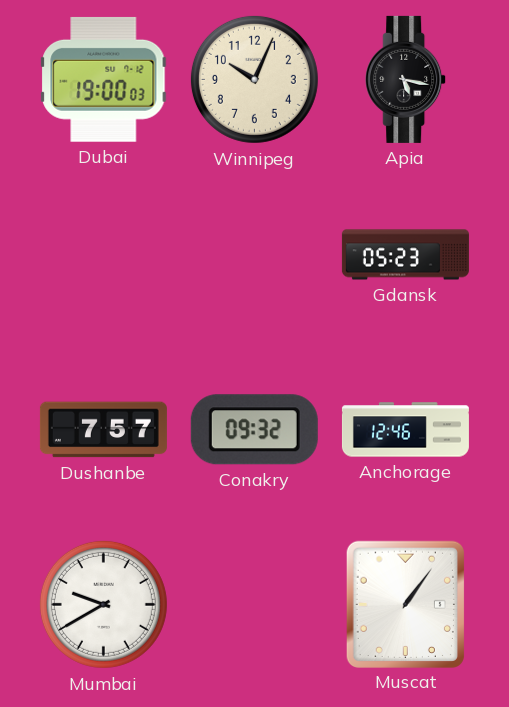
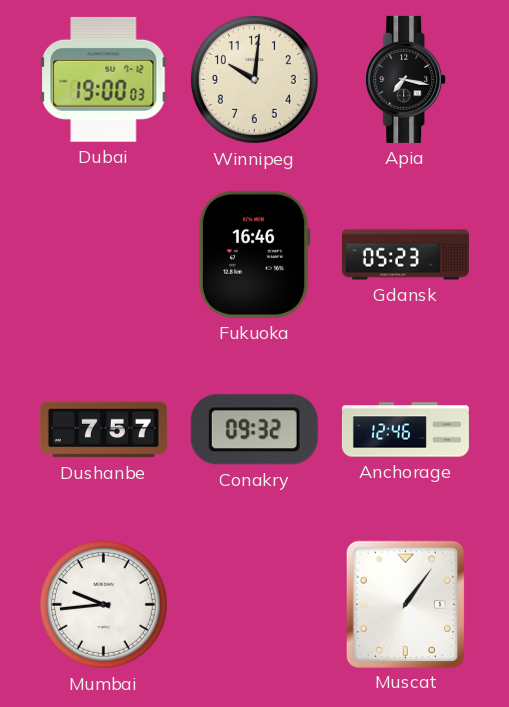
Winnipeg: 10:04 -> 10:01 (254, 79)
Apia: 5:17 -> 7:17 (406, 79)
Fukuoka: none -> 16:46 (254, 254)
Mumbai: 9:40 -> 9:44 (103, 604)
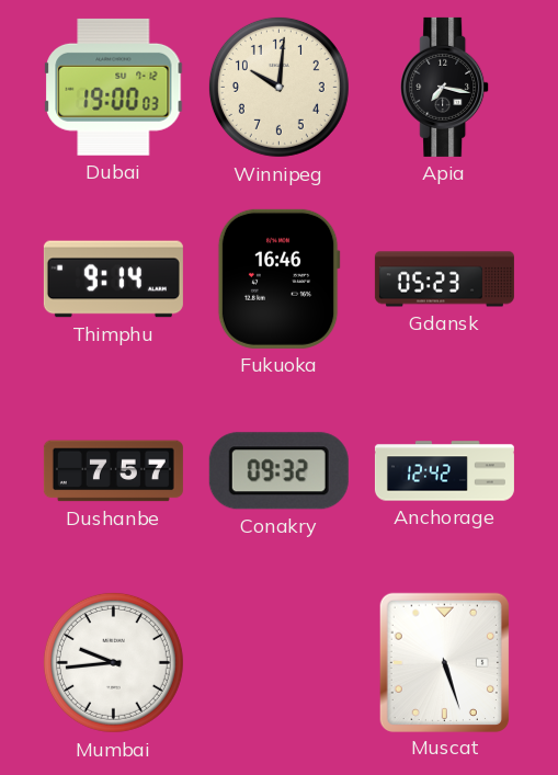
Thimphu: none -> 9:14 (113, 280)
Anchorage: 12:46 -> 12:42 (444, 471)
Muscat: 1:06 -> 5:27 (444, 662)
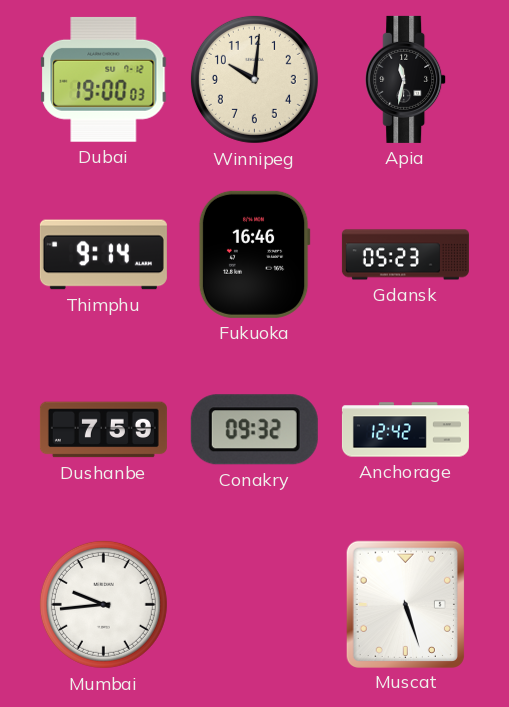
Apia: 7:17 -> 11:32 (406, 79)
Dushanbe: 7:57 -> 7:59 (103, 430)
